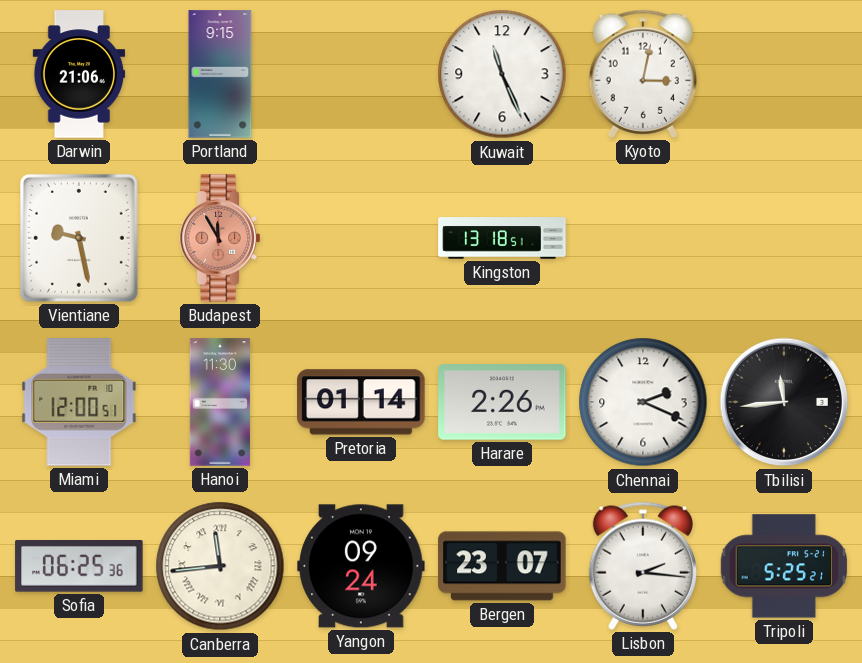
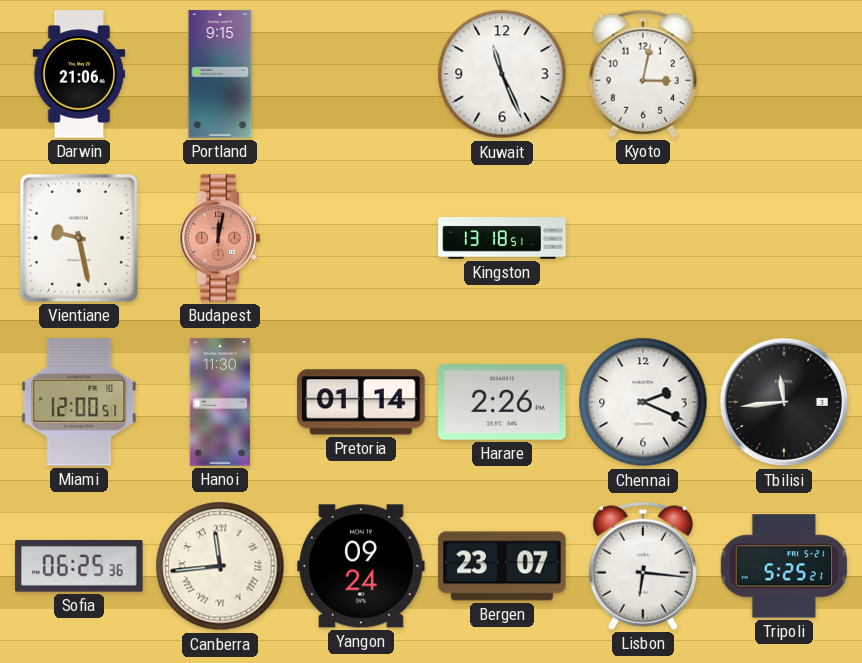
Budapest: 11:55 -> 12:02 (220, 238)
Lisbon: 2:16 -> 6:16 (642, 566)
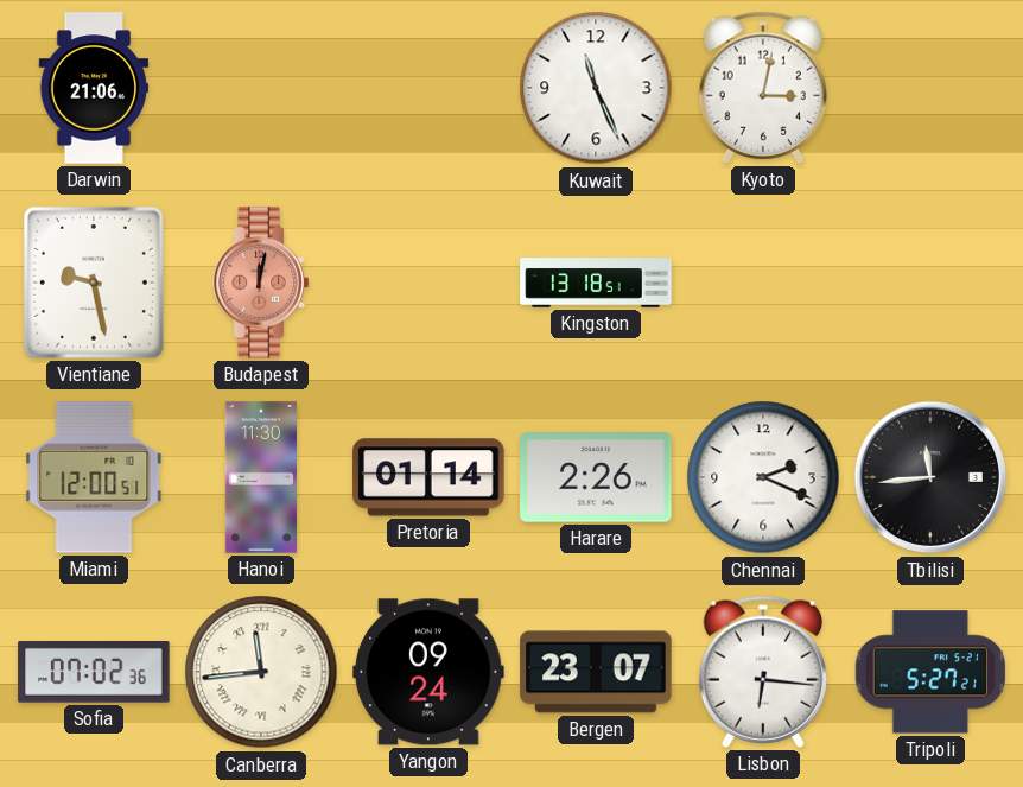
Portland: 9:15 -> none (220, 74)
Sofia: 06:25 -> 07:02 (94, 672)
Tripoli: 5:25 -> 5:27 (930, 672)
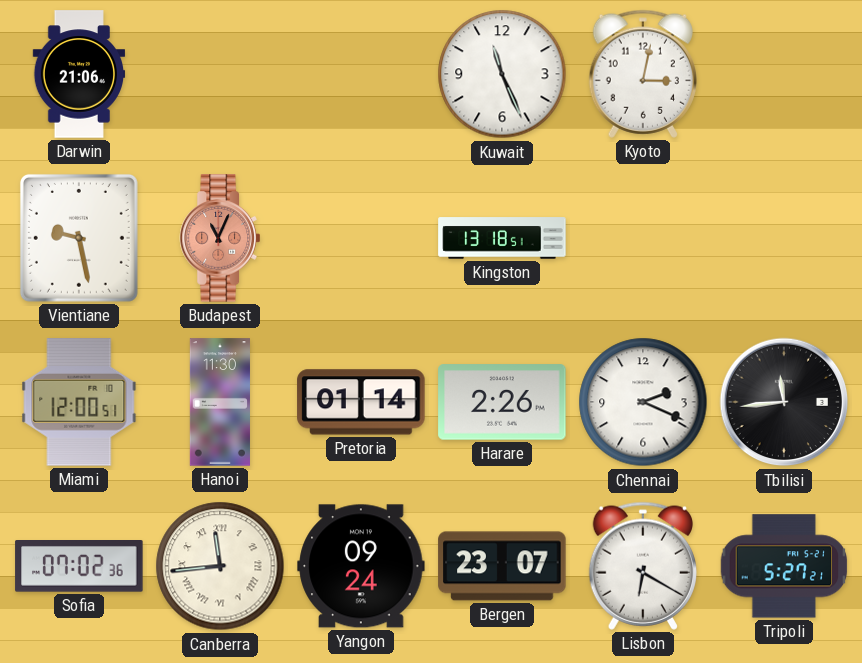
Budapest: 12:02 -> 11:04 (220, 238)
Lisbon: 6:16 -> 6:20 (642, 566)
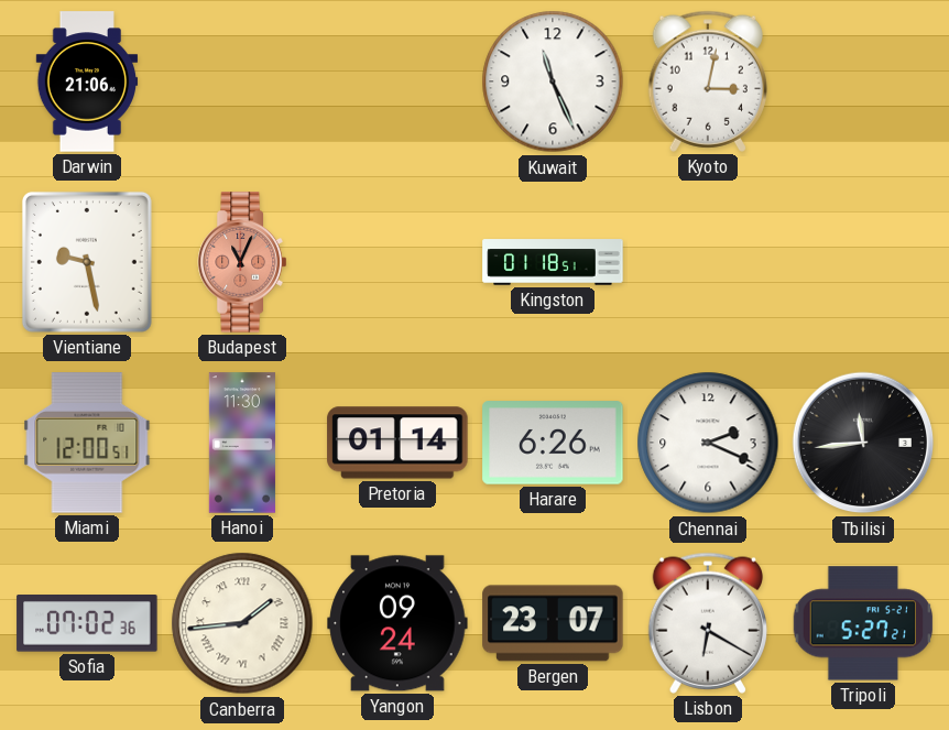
Kingston: 13:18 -> 01:18 (553, 262)
Harare: 2:26 -> 6:26 (553, 443)
Canberra: 11:44 -> 1:44 (242, 623)
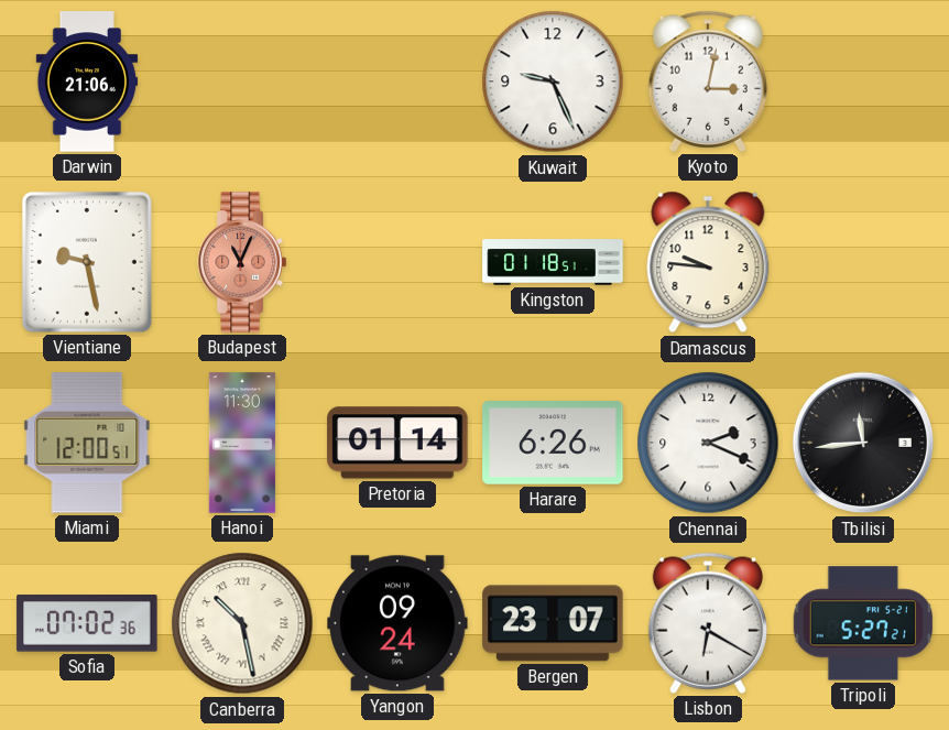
Kuwait: 11:26 -> 9:26 (553, 81)
Damascus: none -> 9:46 (708, 262)
Canberra: 1:44 -> 10:28 (242, 623)
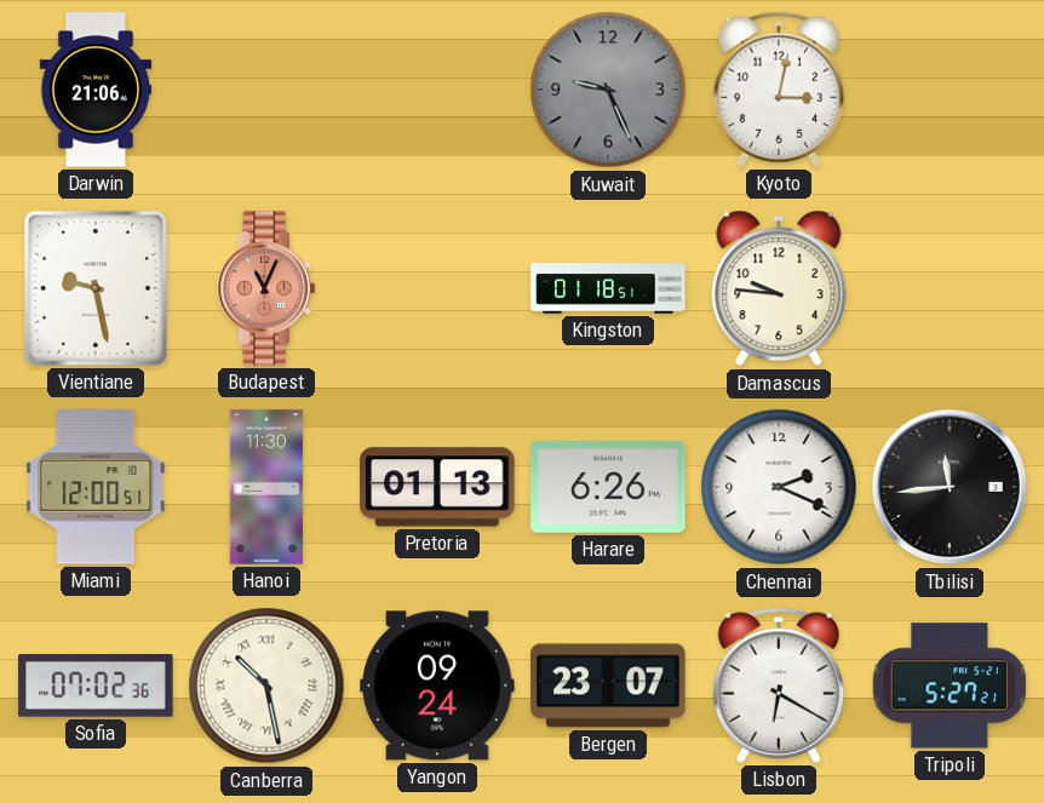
Kuwait dial: white -> grey (608, 90)
Pretoria: 01:14 -> 01:13 (437, 487)
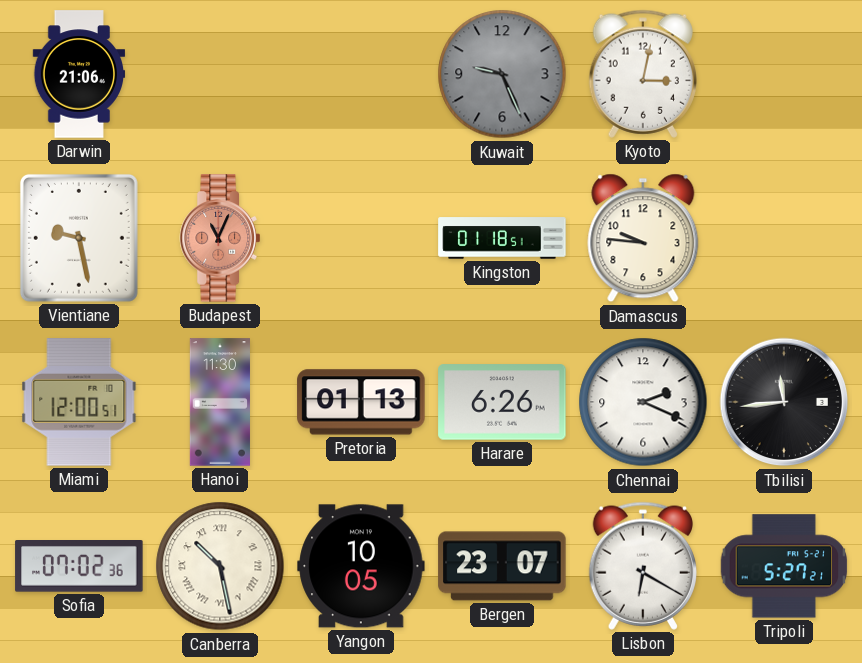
Yangon: 09:24 -> 10:05 (361, 566)
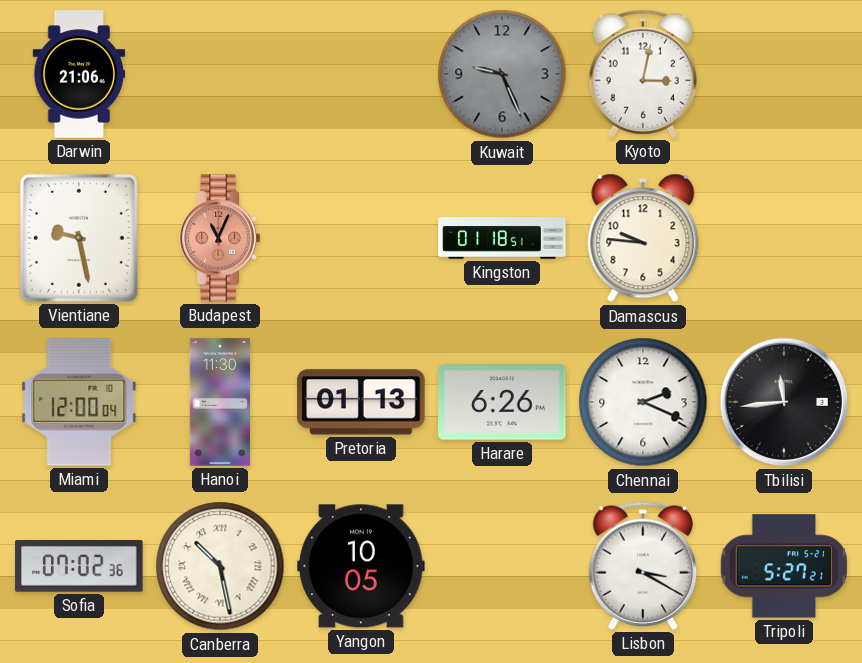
Miami: 12:00:51 -> 12:00:04 (79, 402)
Bergen: 23:07 -> none (502, 566)
Lisbon: 6:20 -> 3:20 (642, 566)
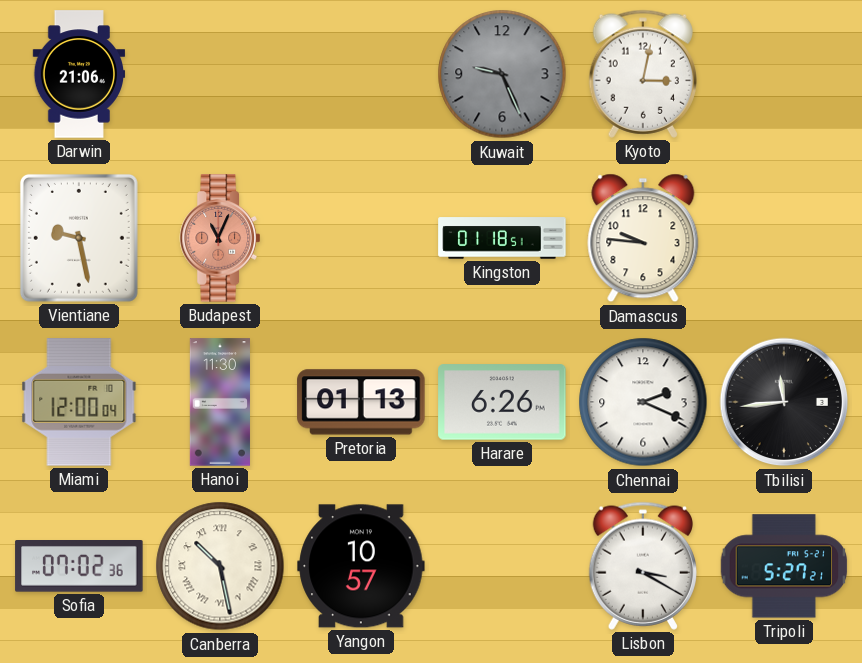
Yangon: 10:05 -> 10:57 (361, 566)
